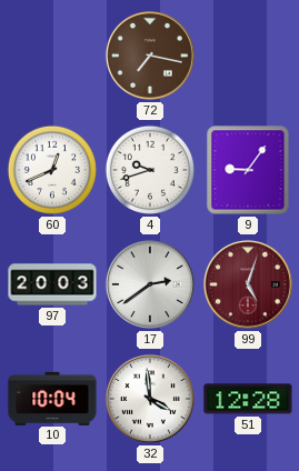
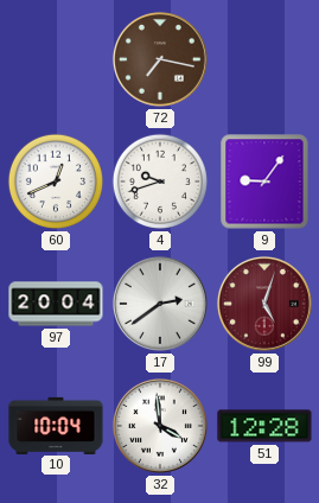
97: 20:03 -> 20:04 (56, 304)
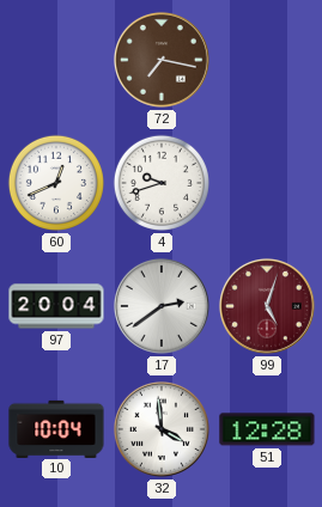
9: 9:06 -> none (264, 182)
